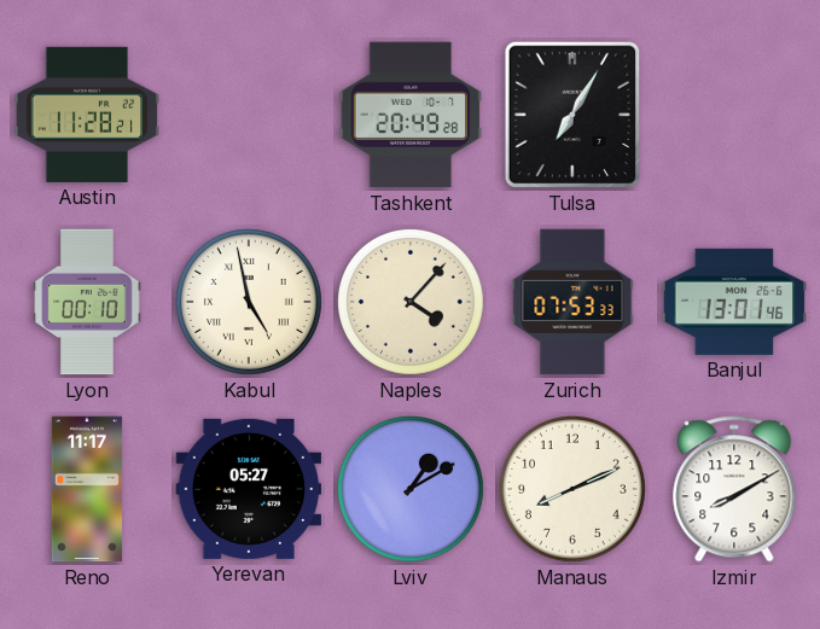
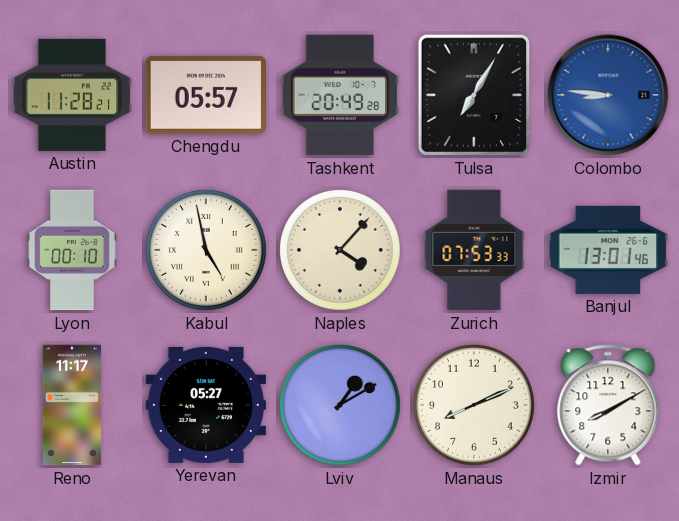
Chengdu: none -> 05:57 (205, 95)
Colombo: none -> 8:46 (608, 95)
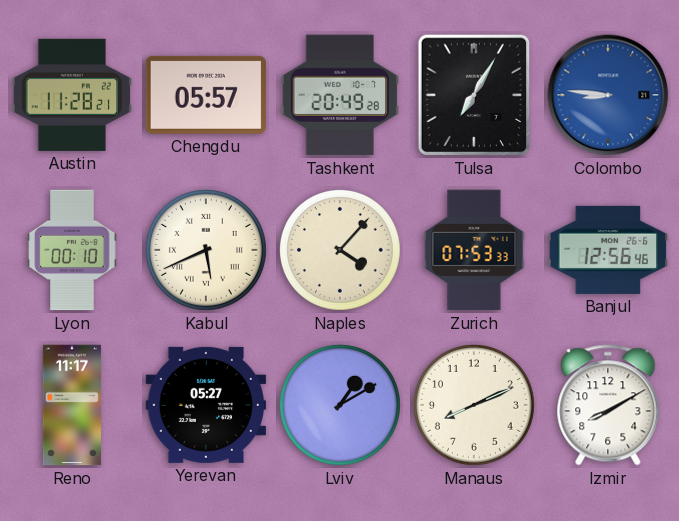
Kabul: 4:58 -> 5:41 (206, 250)
Banjul: 13:01 -> 12:56 (608, 250)
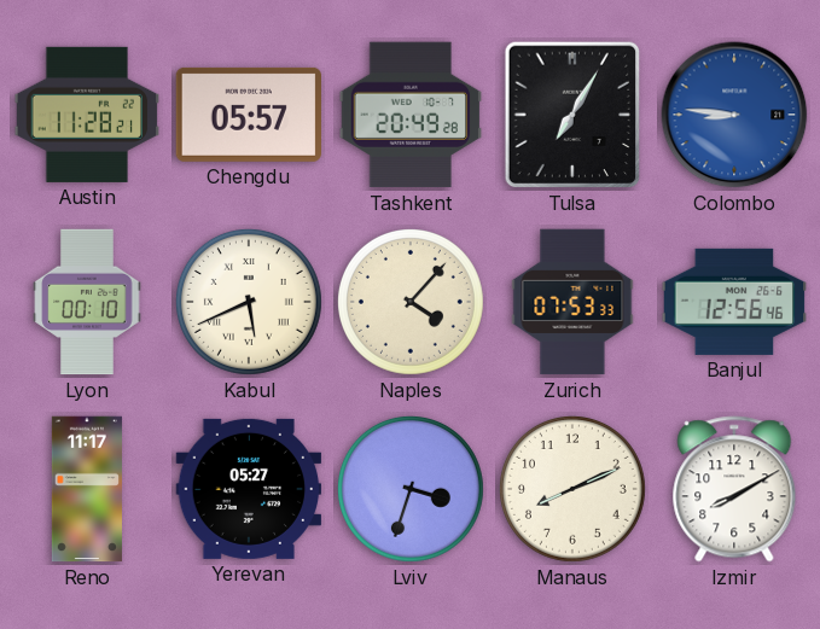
Lviv: 1:10 -> 3:33 (411, 489)
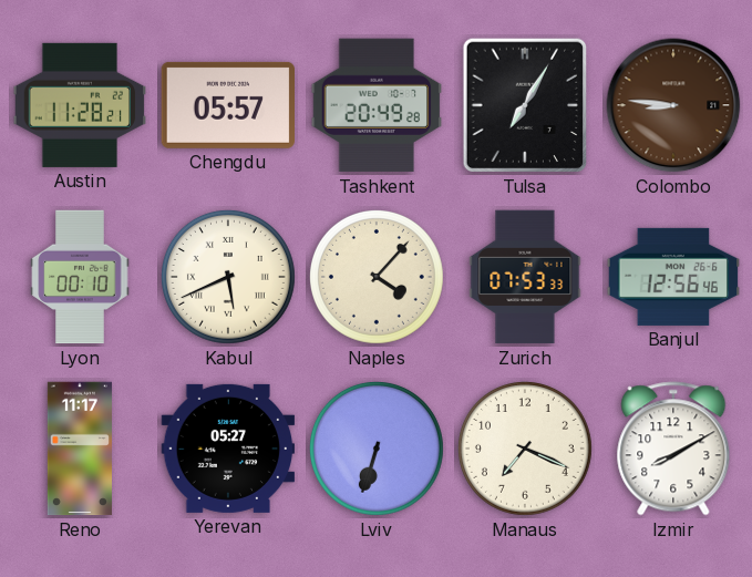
Colombo dial: blue -> brown (673, 105)
Lviv: 3:33 -> 6:33 (377, 449)
Manaus: 8:11 -> 7:19 (525, 449)
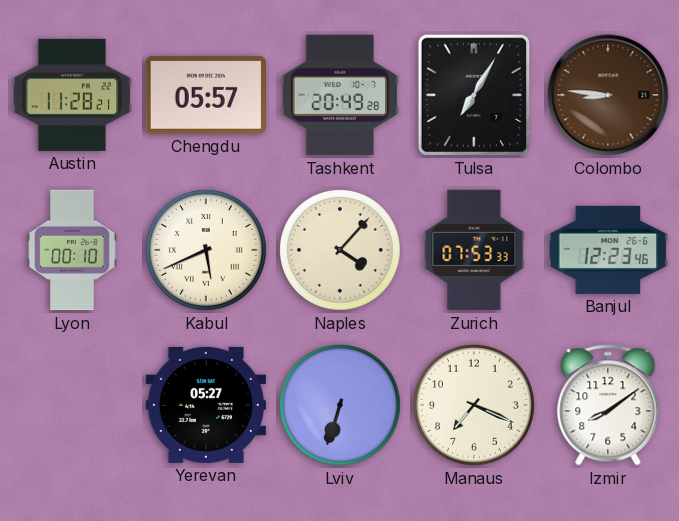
Banjul: 12:56 -> 12:23 (608, 250)
Reno: 11:17 -> none (80, 449)
Izmir: 8:10 -> 8:09 (608, 405)
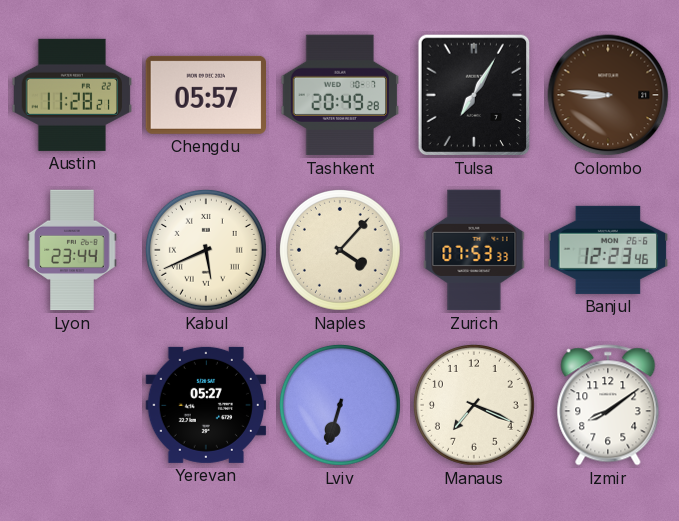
Lyon: 00:10 -> 23:44 (72, 250)
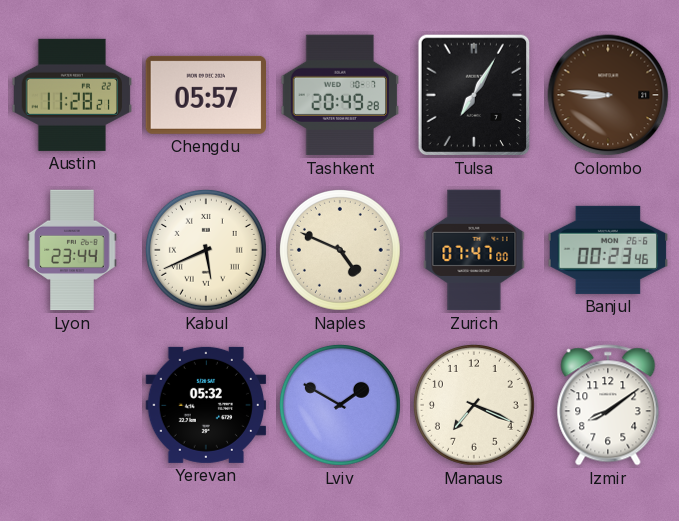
Naples: 4:07 -> 4:49 (340, 250)
Zurich: 07:53 -> 07:47 (474, 250)
Banjul: 12:23 -> 00:23 (608, 250)
Yerevan: 05:27 -> 05:32 (206, 405)
Lviv: 6:33 -> 1:50 (340, 405)
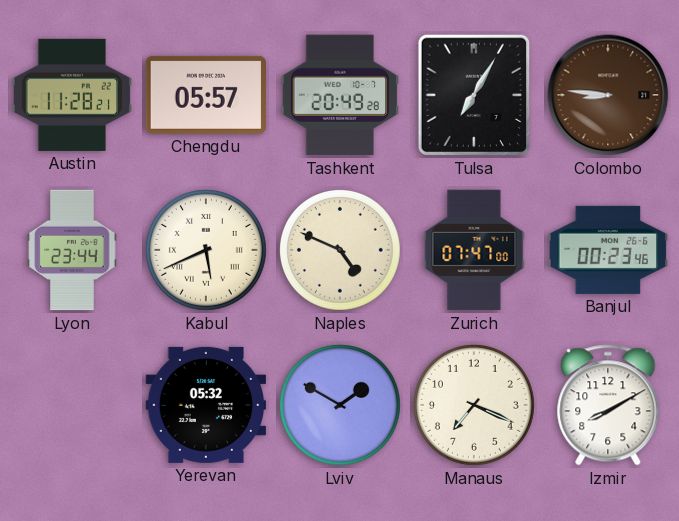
Izmir: 8:09 -> 8:10 (608, 405)
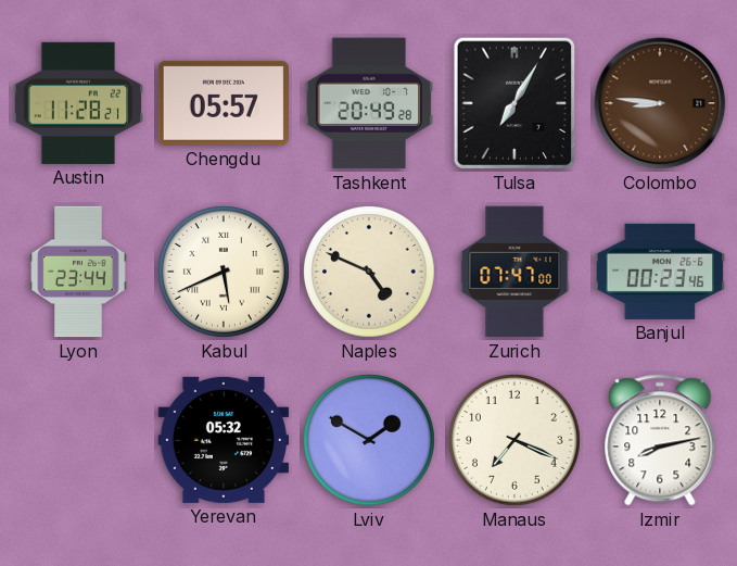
Izmir: 8:10 -> 8:13 (660, 440)
